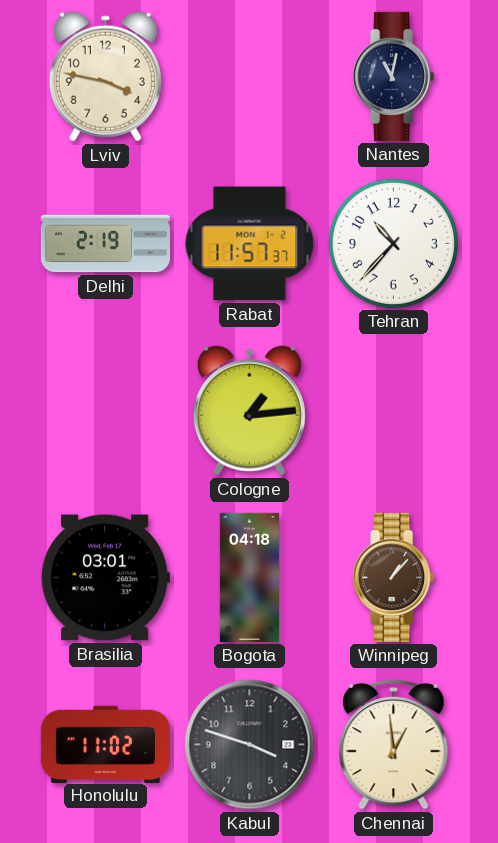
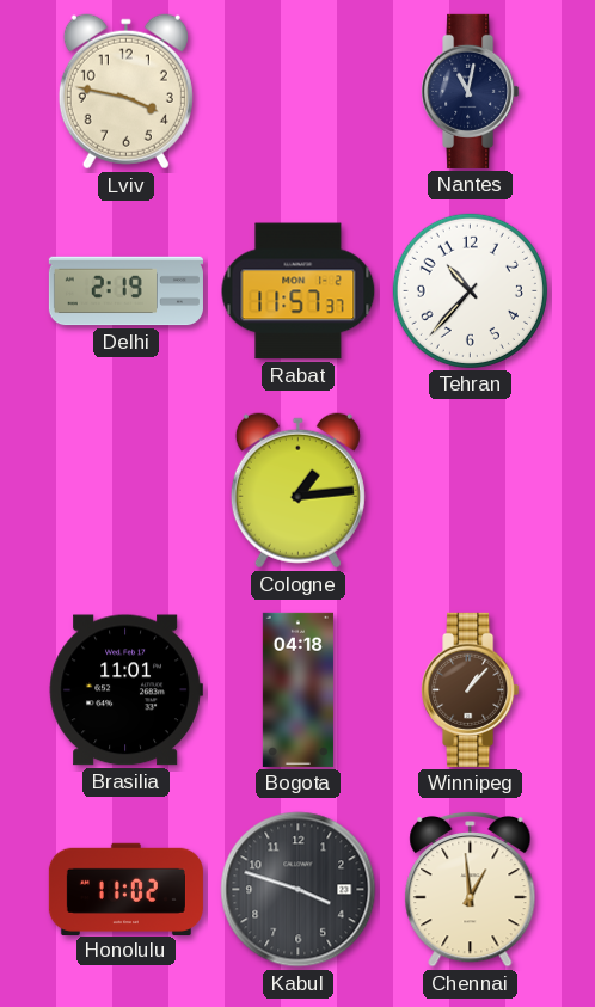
Brasilia: 03:01 -> 11:01 (125, 690)
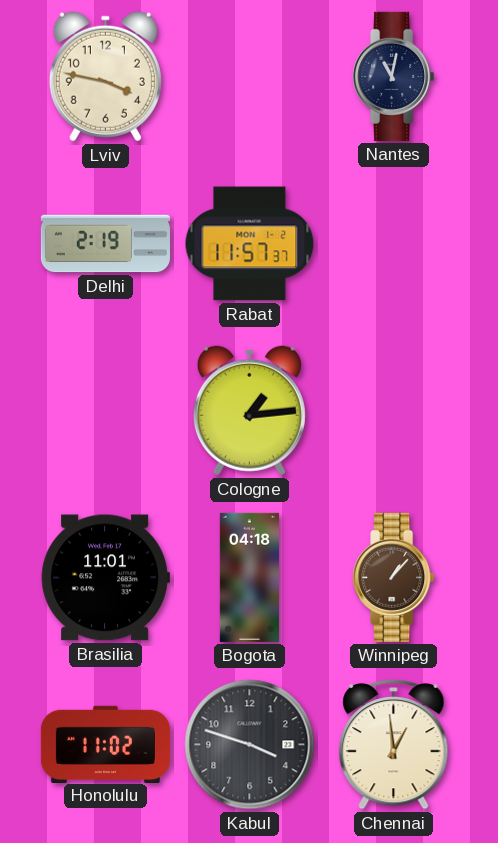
Tehran: 10:37 -> none (470, 290)
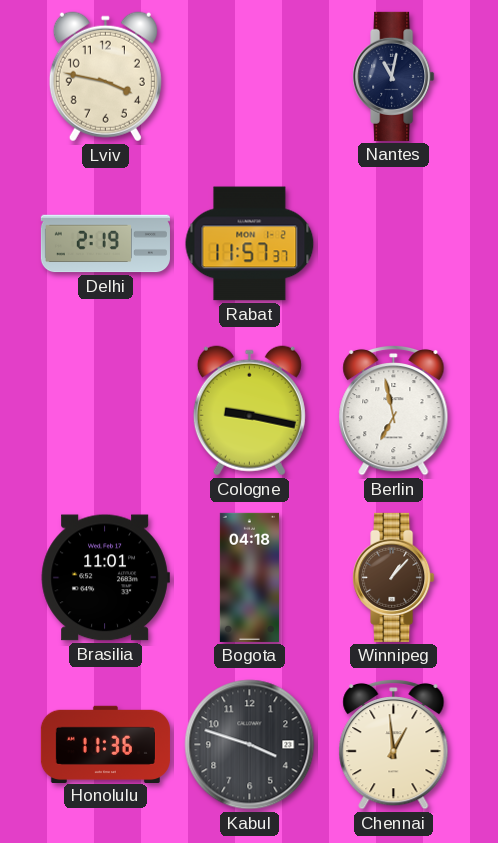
Cologne: 1:14 -> 9:17 (249, 411)
Berlin: none -> 6:58 (394, 410)
Honolulu: 11:02 -> 11:36 (105, 744)
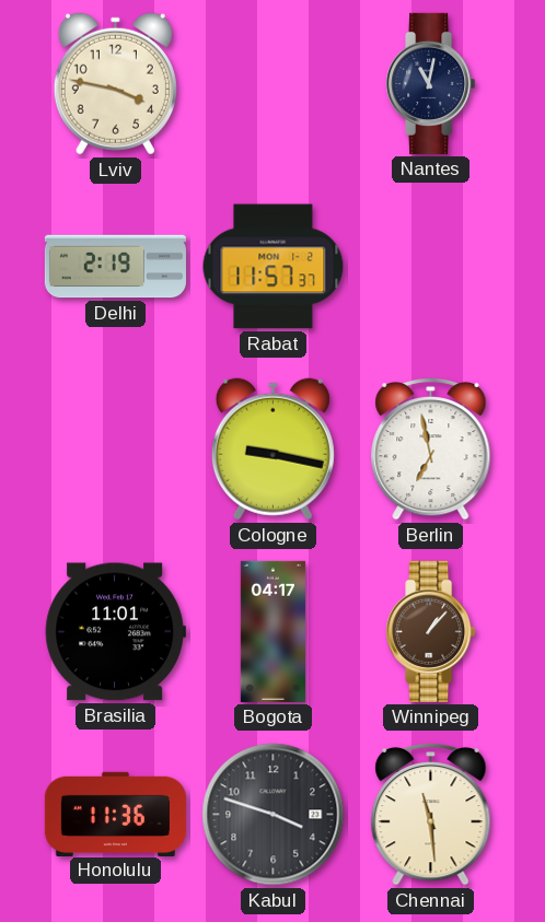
Bogota: 04:18 -> 04:17 (272, 631)
Chennai: 12:59 -> 11:29 (431, 814)
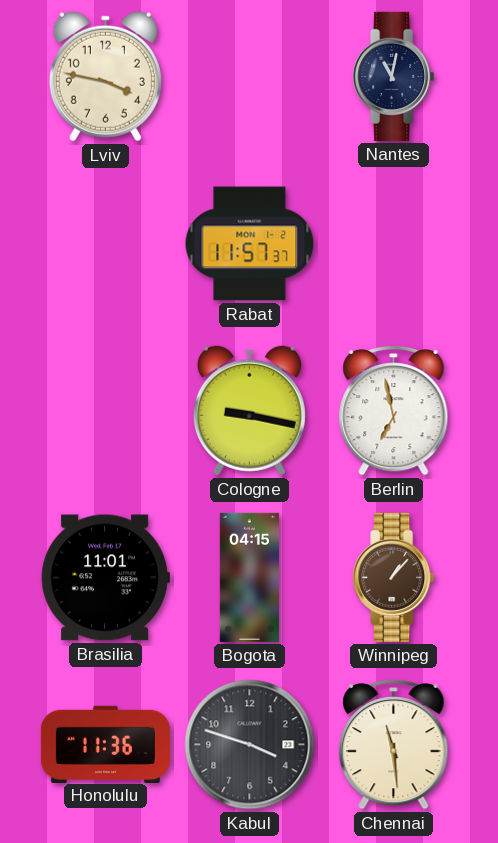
Delhi: 2:19 -> none (115, 267)
Bogota: 04:17 -> 04:15 (249, 577)
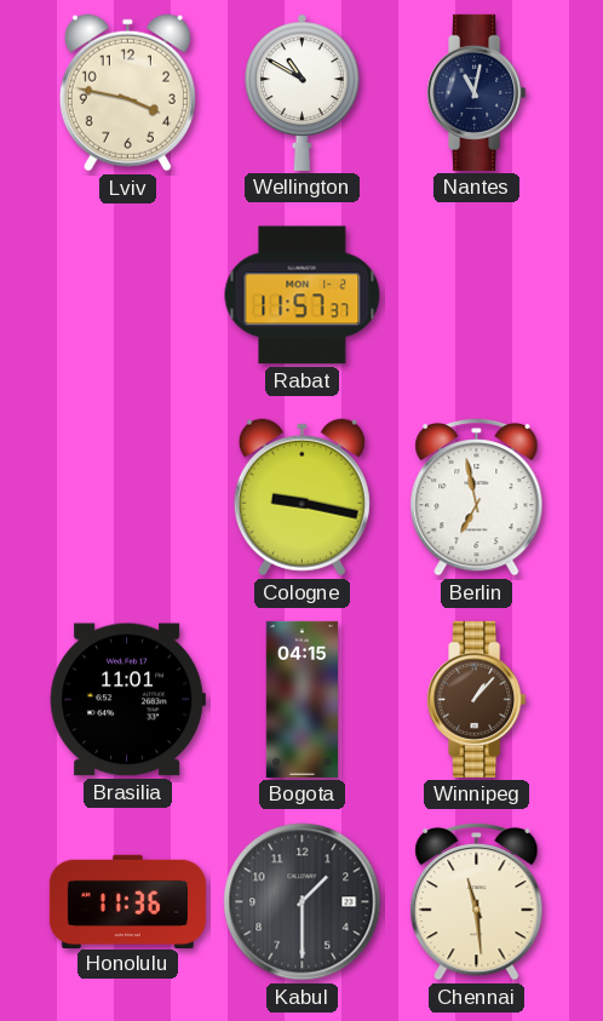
Wellington: none -> 10:50 (303, 92)
Kabul: 3:48 -> 1:30 (303, 902)
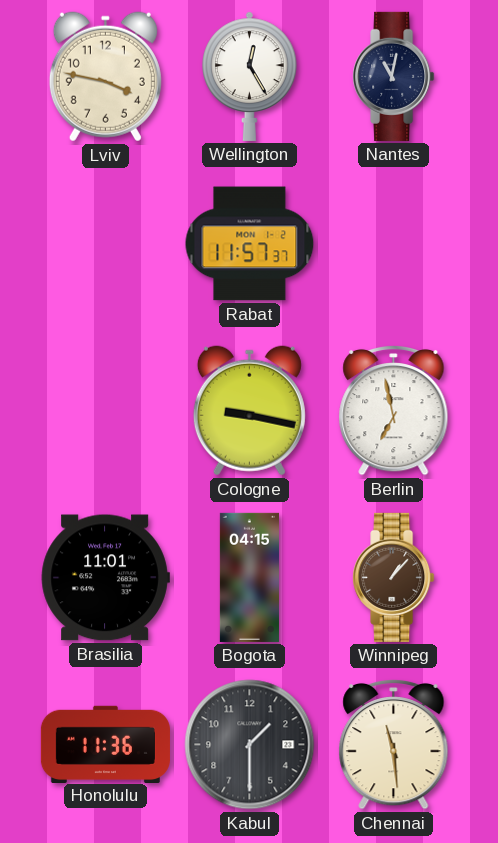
Wellington: 10:50 -> 12:25 (250, 76)
